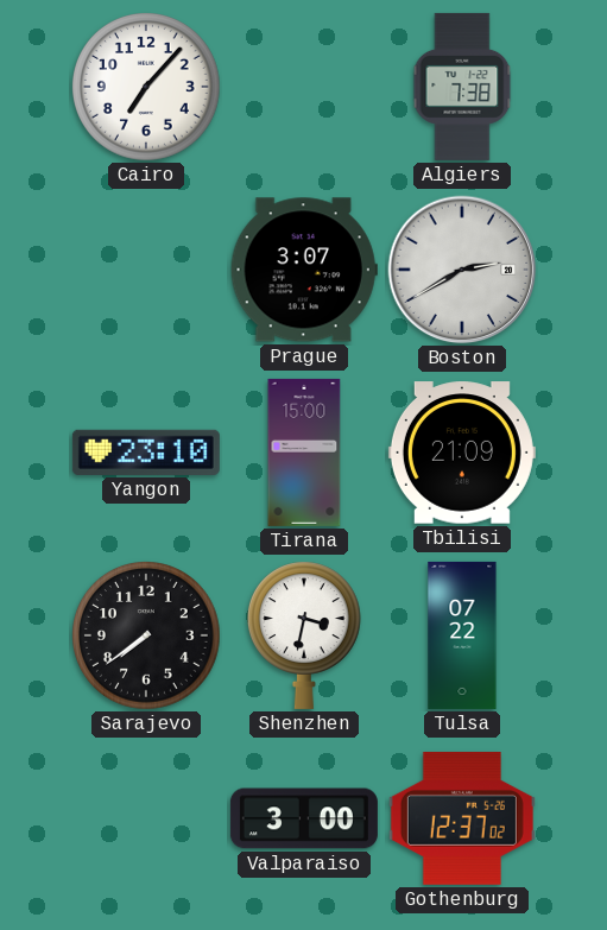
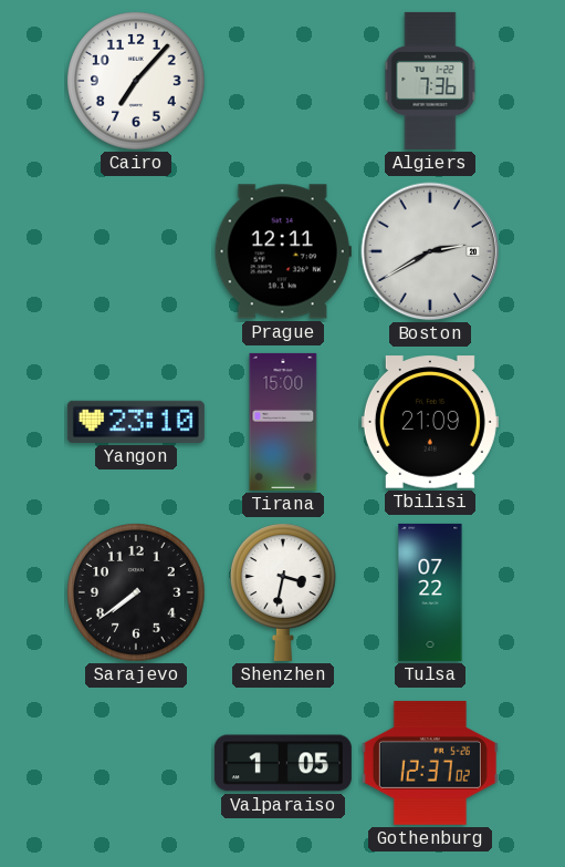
Algiers: 7:38 -> 7:36 (430, 81)
Prague: 3:07 -> 12:11 (283, 251)
Valparaiso: 3:00 -> 1:05 (283, 763)
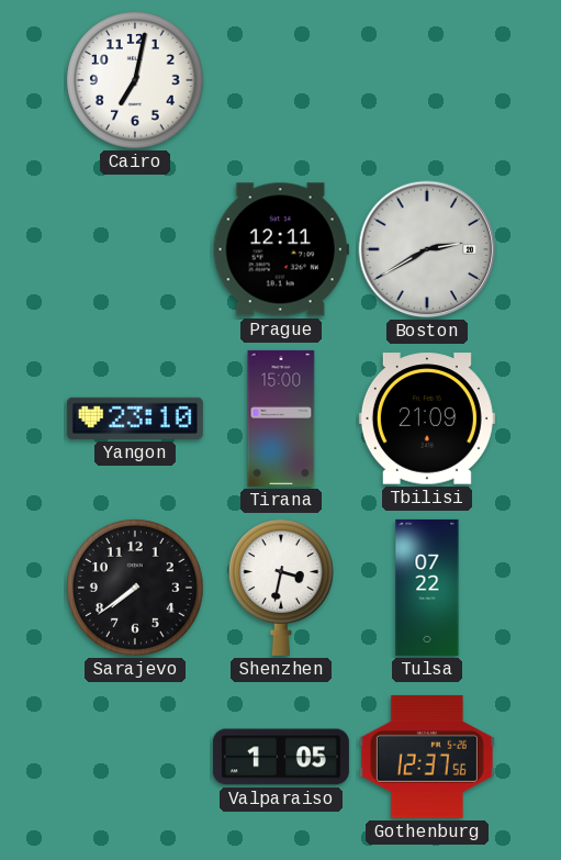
Cairo: 7:07 -> 7:02 (135, 81)
Algiers: 7:36 -> none (430, 81)
Gothenburg: 12:37:02 -> 12:37:56 (427, 757)
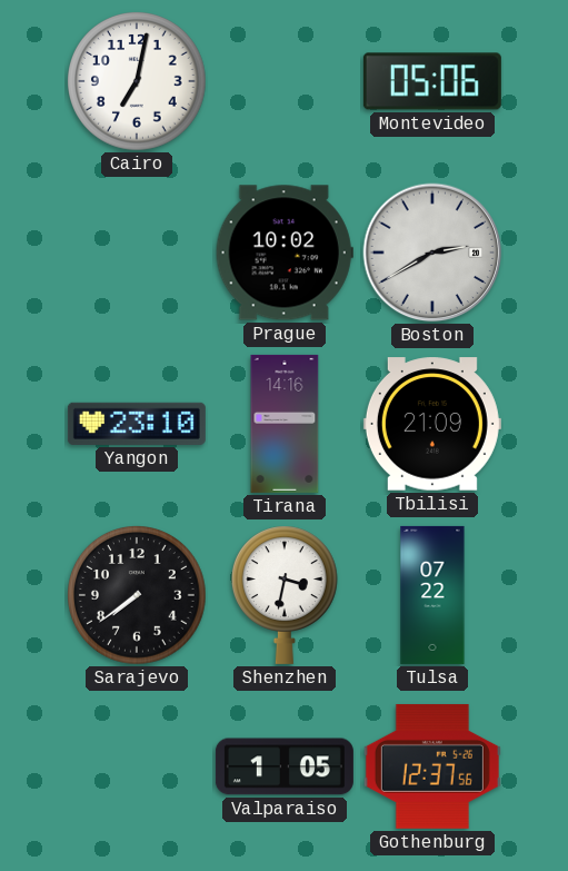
Montevideo: none -> 05:06 (432, 81)
Prague: 12:11 -> 10:02 (285, 253)
Tirana: 15:00 -> 14:16 (285, 424)
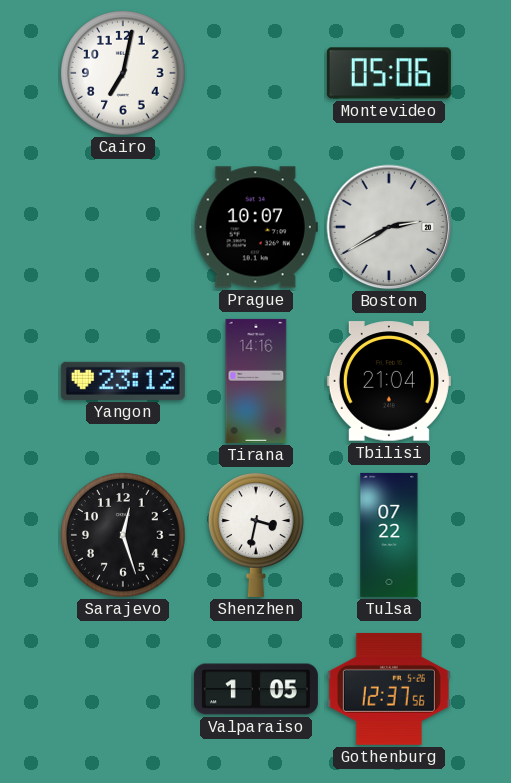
Prague: 10:02 -> 10:07 (256, 227)
Yangon: 23:10 -> 23:12 (123, 381)
Tbilisi: 21:09 -> 21:04 (389, 381)
Sarajevo: 7:39 -> 12:27 (123, 536)
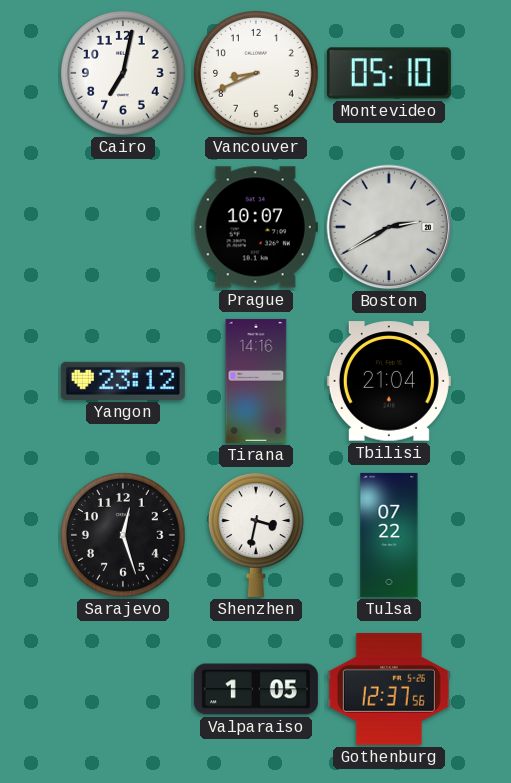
Vancouver: none -> 8:41 (256, 74)
Montevideo: 05:06 -> 05:10 (389, 73)
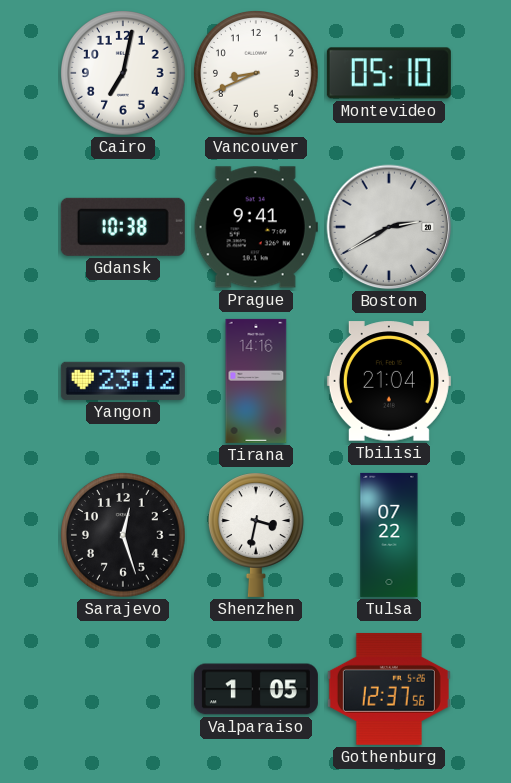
Gdansk: none -> 10:38 (123, 227)
Prague: 10:07 -> 9:41 (256, 227)
